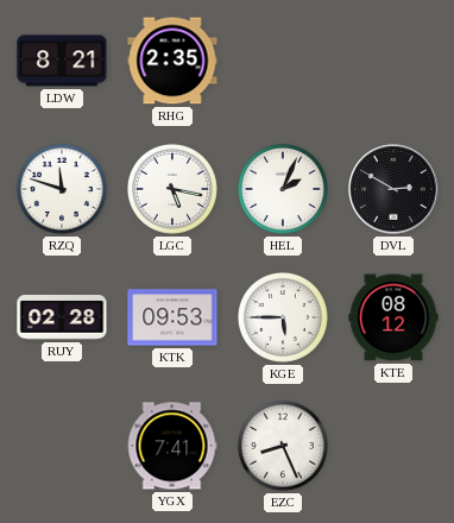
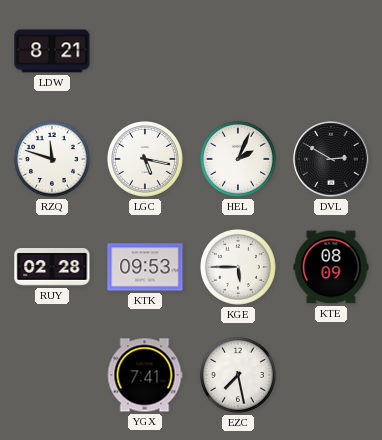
RHG: 2:35 -> none (172, 61)
KTE: 08:12 -> 08:09 (331, 267)
EZC: 8:26 -> 7:28 (238, 375)
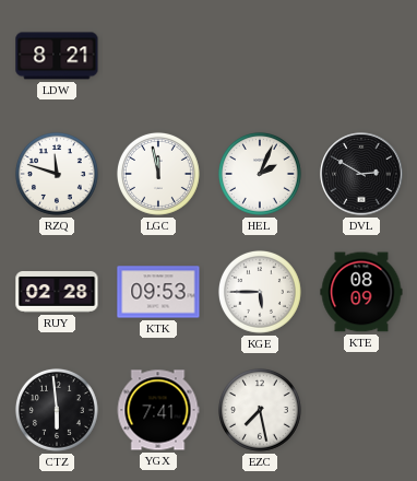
LGC: 5:17 -> 11:58 (158, 174)
CTZ: none -> 5:59 (57, 410)
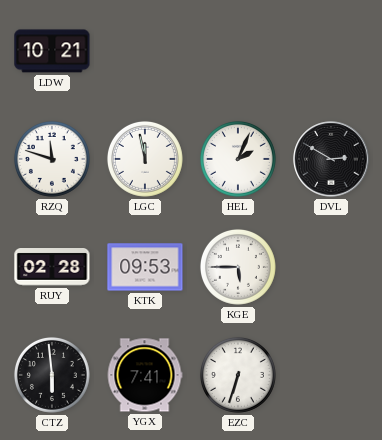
LDW: 8:21 -> 10:21 (52, 51)
KTE: 08:09 -> none (361, 292)
EZC: 7:28 -> 6:33 (238, 375)
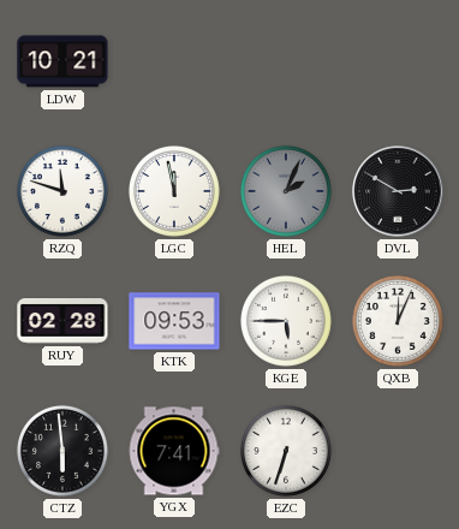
HEL dial: white -> grey (286, 191)
QXB: none -> 12:04 (398, 321)
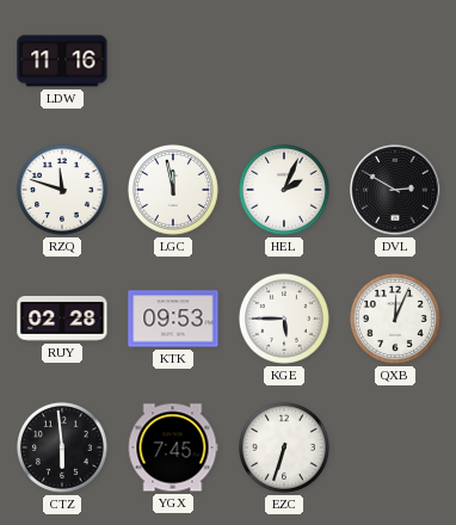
LDW: 10:21 -> 11:16 (62, 61)
HEL dial: grey -> white (284, 190)
YGX: 7:41 -> 7:45 (173, 447)
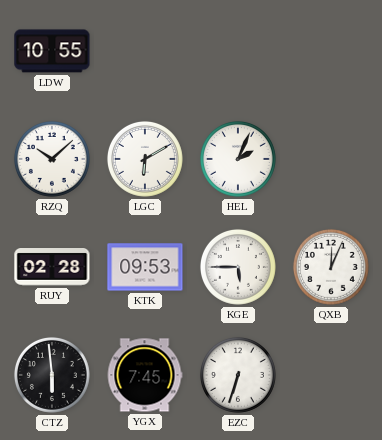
LDW: 11:16 -> 10:55 (52, 51)
RZQ: 11:48 -> 10:08 (52, 159)
LGC: 11:58 -> 6:10 (145, 159)
DVL: 2:50 -> none (395, 190)
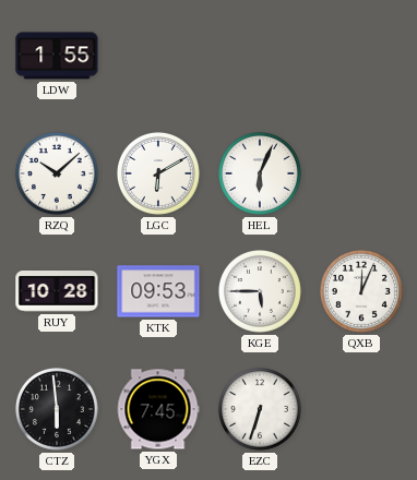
LDW: 10:55 -> 1:55 (57, 56)
HEL: 2:04 -> 6:04 (260, 173)
RUY: 02:28 -> 10:28 (57, 292)
